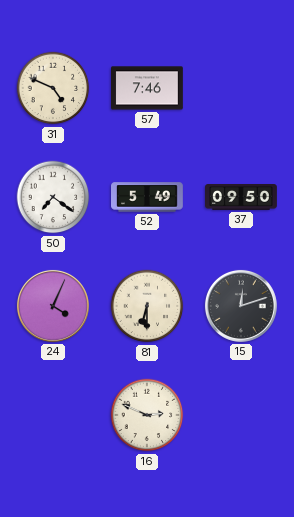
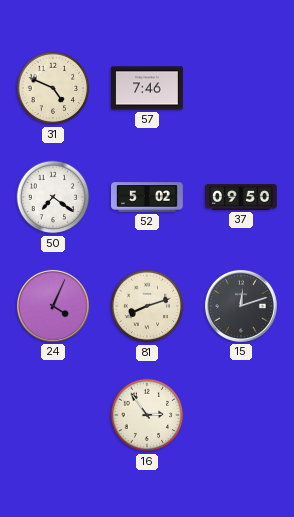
52: 5:49 -> 5:02 (148, 197)
81: 6:30 -> 8:12 (147, 306)
16: 2:49 -> 2:54 (147, 415)
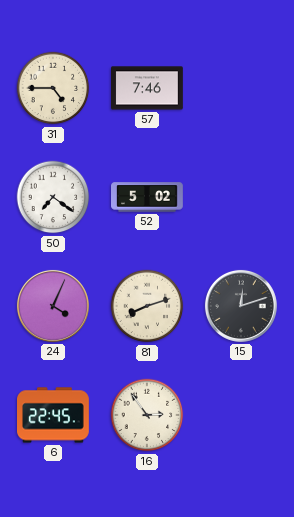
31: 4:49 -> 4:45 (53, 88)
37: 09:50 -> none (241, 198)
6: none -> 22:45 (54, 415)
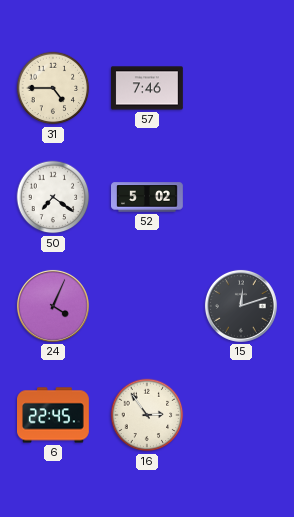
81: 8:12 -> none (147, 306)
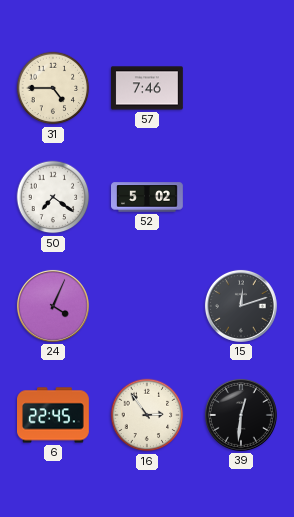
39: none -> 12:31 (241, 415)
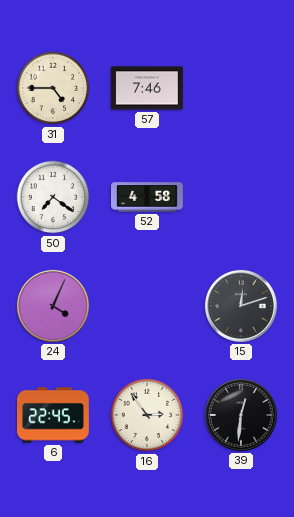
52: 5:02 -> 4:58 (148, 197)
